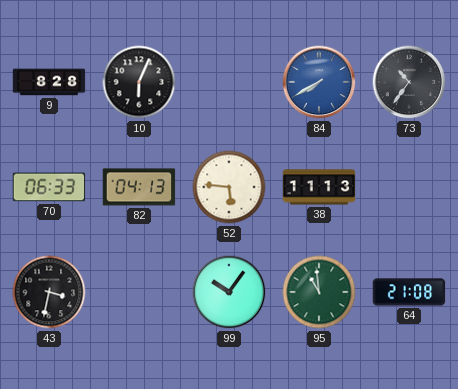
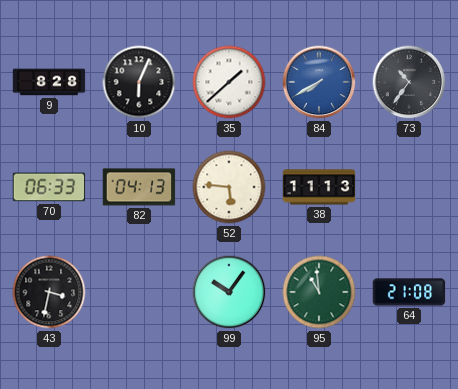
35: none -> 1:38 (229, 82)
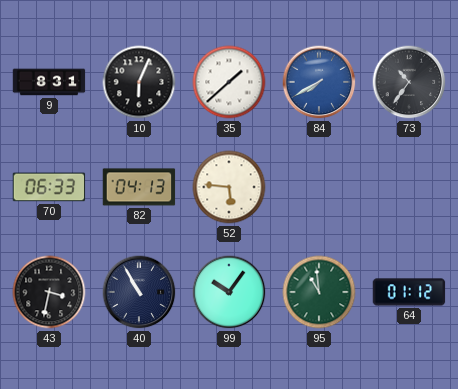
9: 8:28 -> 8:31 (49, 82)
38: 11:13 -> none (319, 187)
40: none -> 10:55 (139, 292)
64: 21:08 -> 01:12 (409, 292)
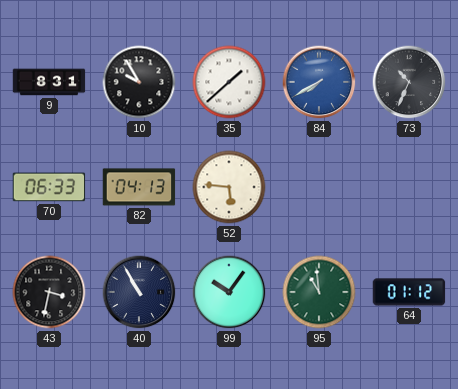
10: 6:04 -> 9:55 (139, 82)
73: 10:36 -> 10:34 (409, 82)
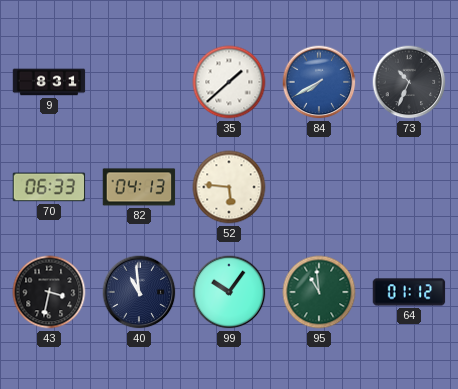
10: 9:55 -> none (139, 82)
40: 10:55 -> 10:59 (139, 292)
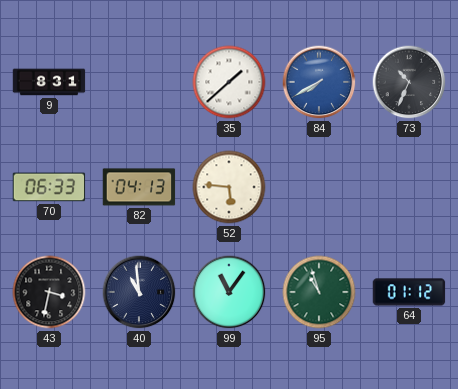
99: 10:06 -> 11:06 (229, 292)
95: 10:59 -> 10:57 (319, 292)
